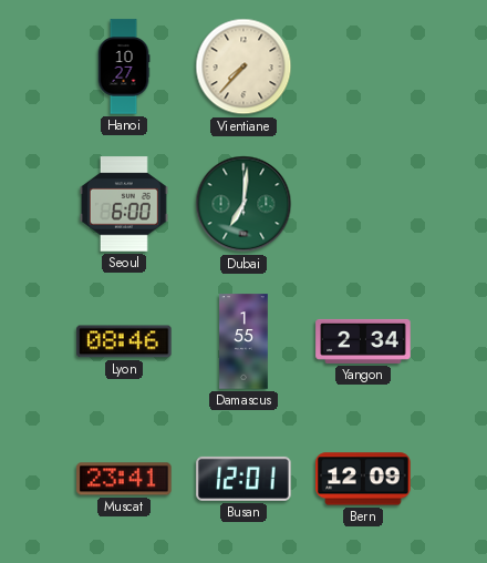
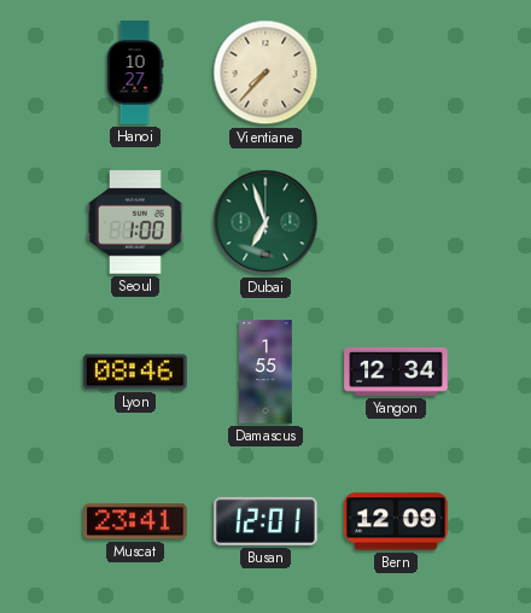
Seoul: 6:00 -> 1:00 (135, 222)
Dubai: 7:01 -> 6:57 (265, 222)
Yangon: 2:34 -> 12:34 (396, 372)
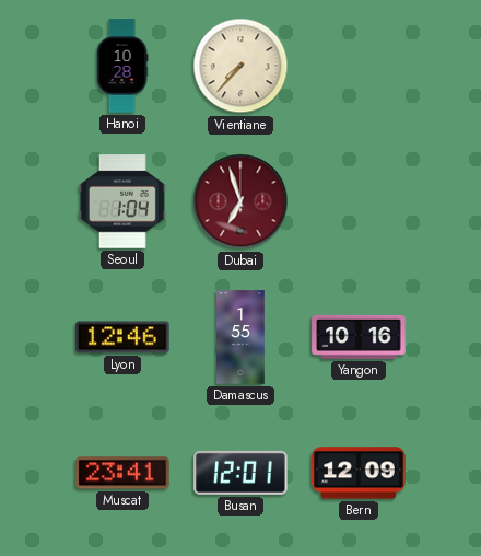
Hanoi: 10:27 -> 10:28 (122, 66)
Seoul: 1:00 -> 1:04 (122, 201)
Dubai dial: green -> burgundy (241, 201)
Lyon: 08:46 -> 12:46 (122, 337)
Yangon: 12:34 -> 10:16 (359, 337)
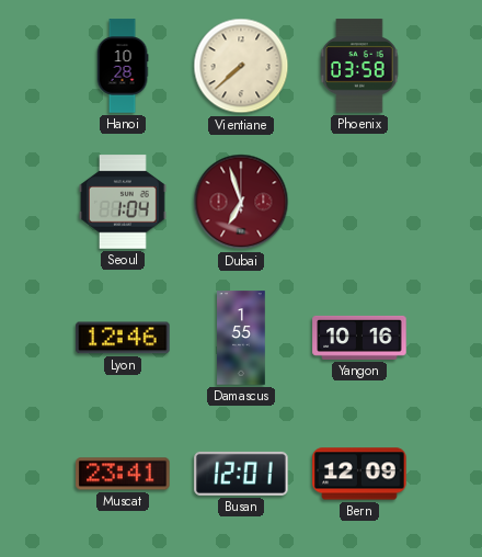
Vientiane: 7:37 -> 7:38 (241, 66)
Phoenix: none -> 03:58 (359, 66)
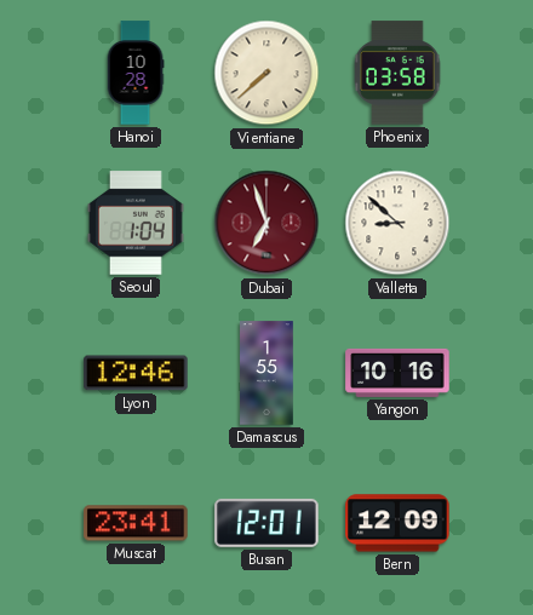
Valletta: none -> 8:52 (397, 223)
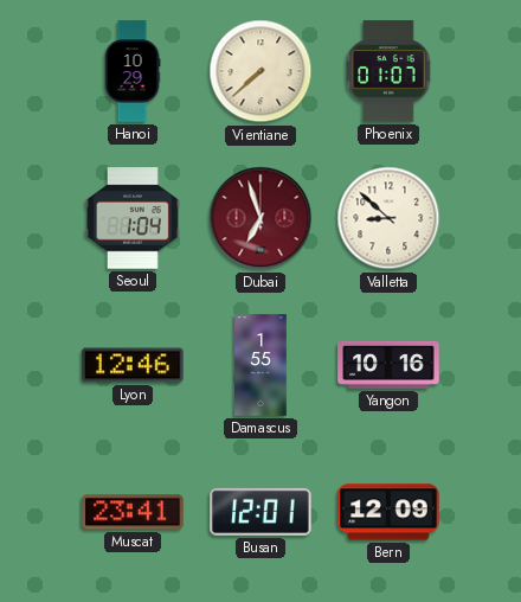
Hanoi: 10:28 -> 10:29 (133, 71)
Phoenix: 03:58 -> 01:07 (388, 71)
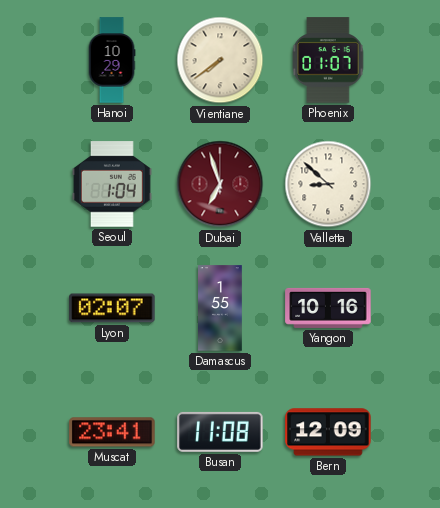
Vientiane: 7:38 -> 7:39 (220, 60)
Lyon: 12:46 -> 02:07 (112, 308)
Busan: 12:01 -> 11:08 (220, 432)
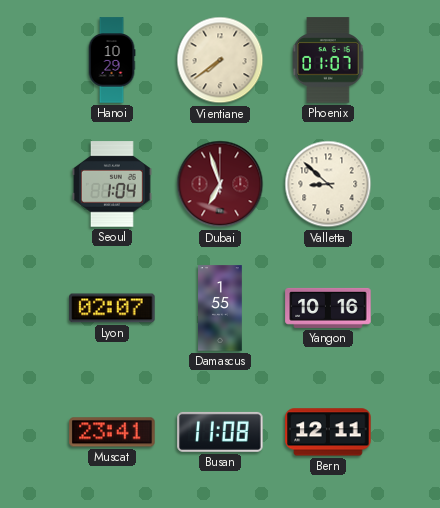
Bern: 12:09 -> 12:11 (328, 432)
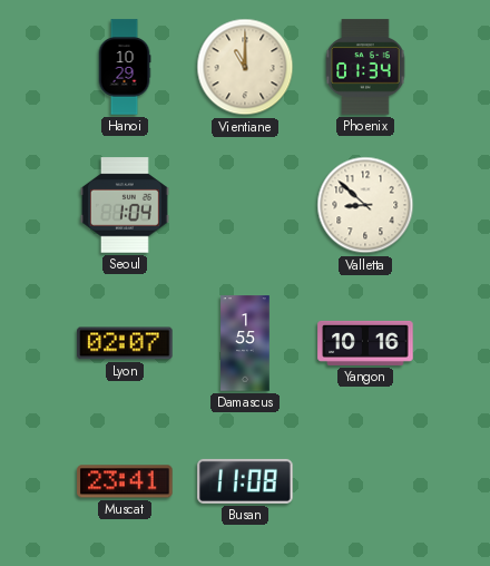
Vientiane: 7:39 -> 11:00 (245, 67)
Phoenix: 01:07 -> 01:34 (365, 67)
Dubai: 6:57 -> none (220, 184)
Bern: 12:11 -> none (328, 432)
